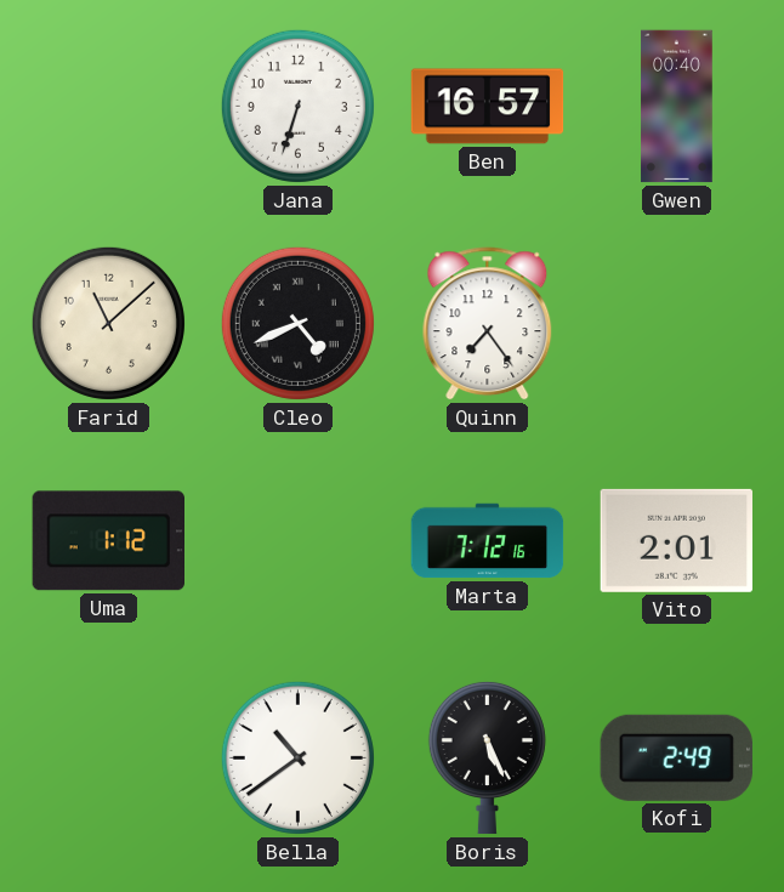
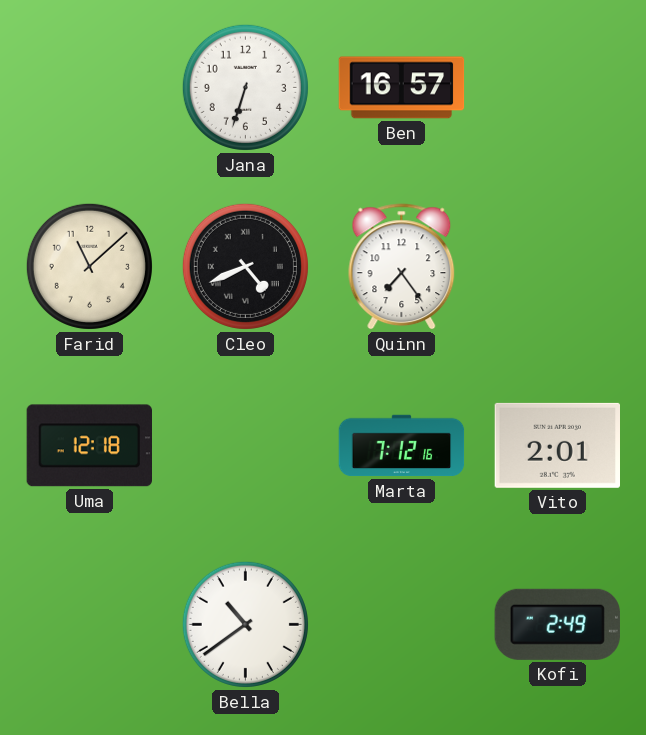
Gwen: 00:40 -> none (677, 107)
Uma: 1:12 -> 12:18 (89, 446)
Boris: 5:26 -> none (487, 757)
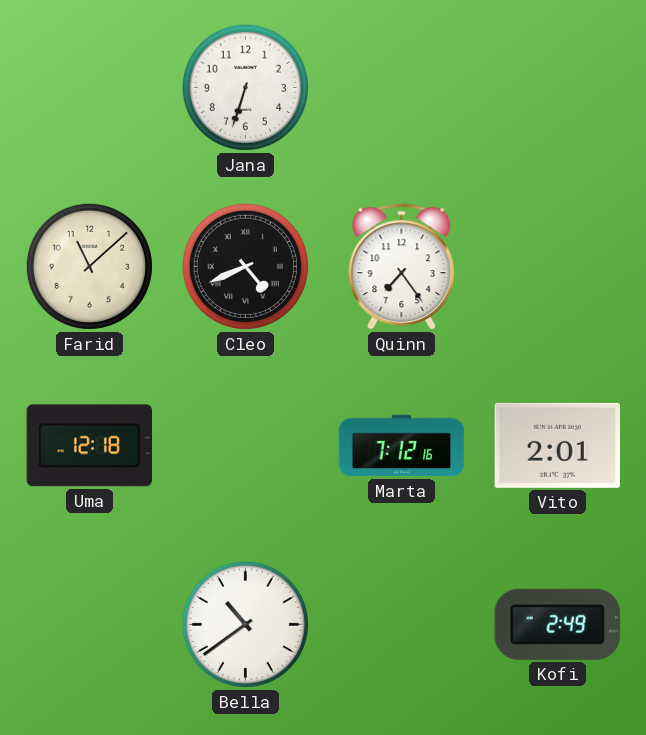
Ben: 16:57 -> none (402, 88)
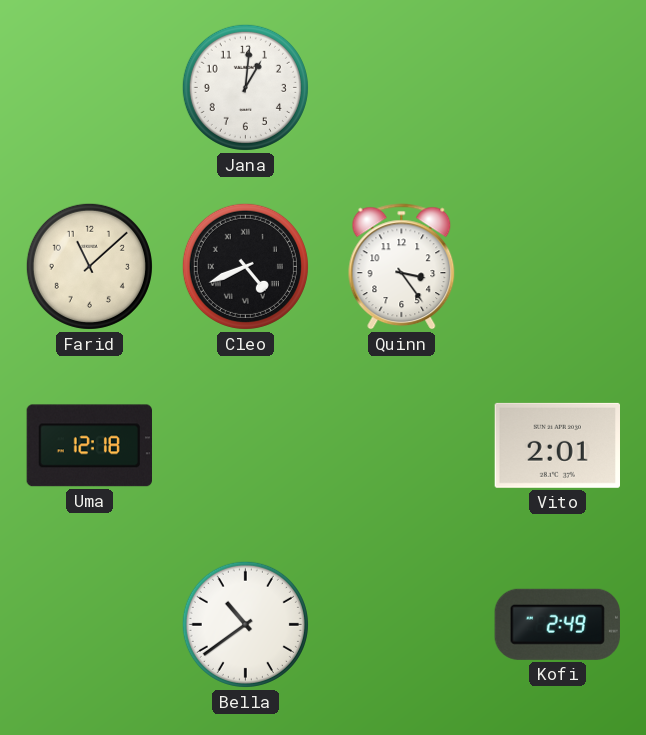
Jana: 6:33 -> 1:01 (245, 87)
Quinn: 7:24 -> 3:24 (402, 267)
Marta: 7:12 -> none (402, 446)
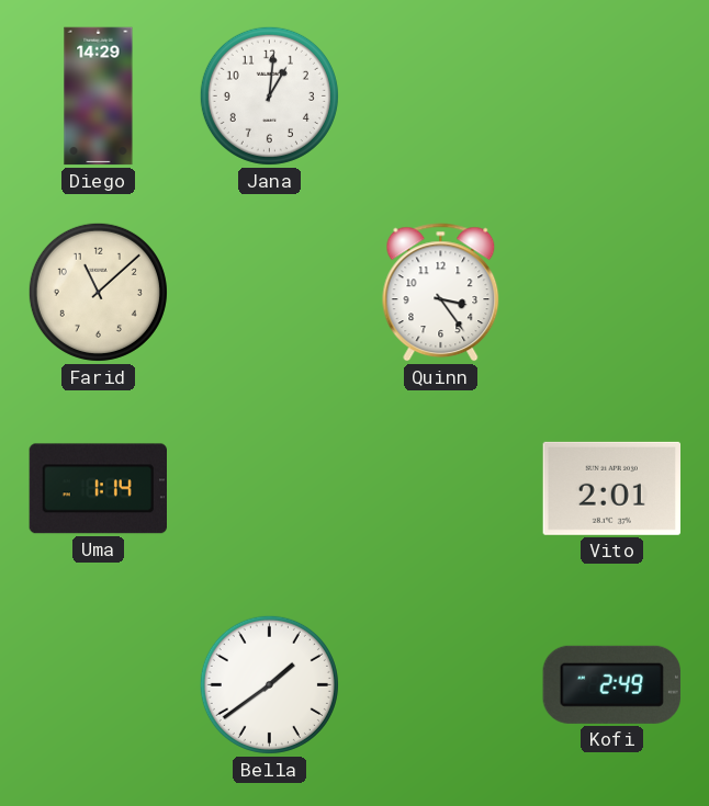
Diego: none -> 14:29 (99, 97)
Cleo: 4:41 -> none (245, 266)
Uma: 12:18 -> 1:14 (98, 489)
Bella: 10:39 -> 1:39 (269, 684)
